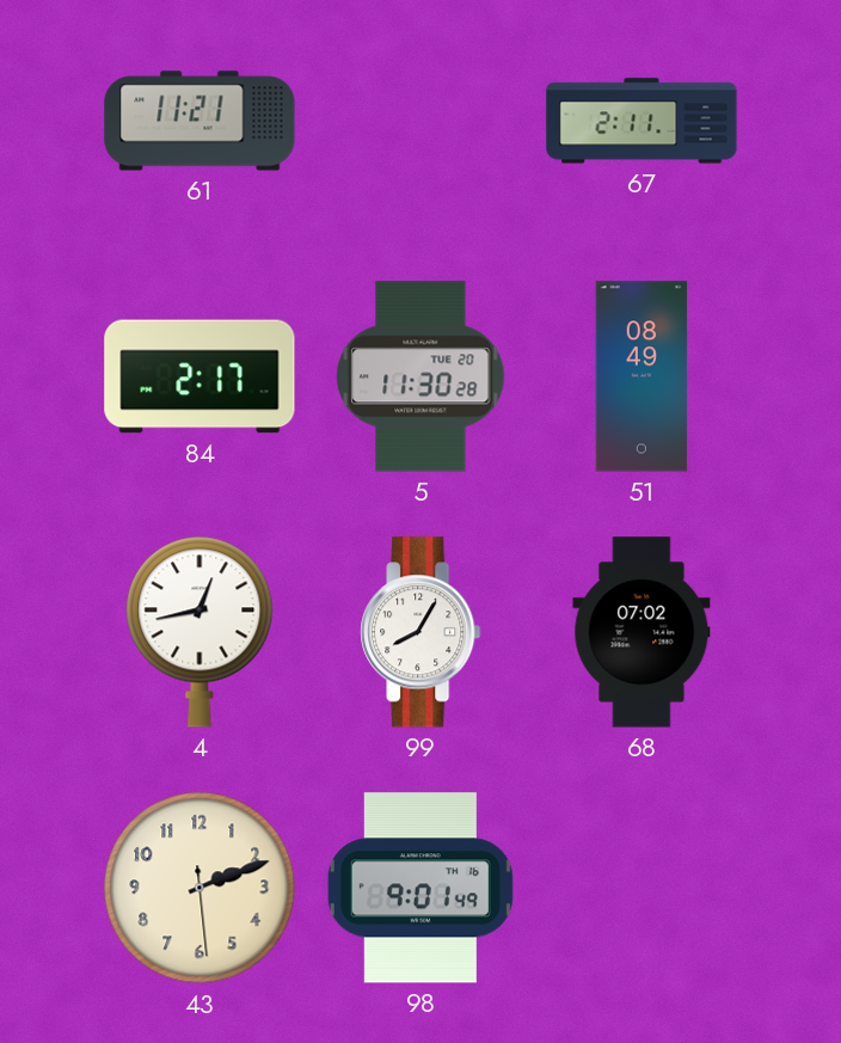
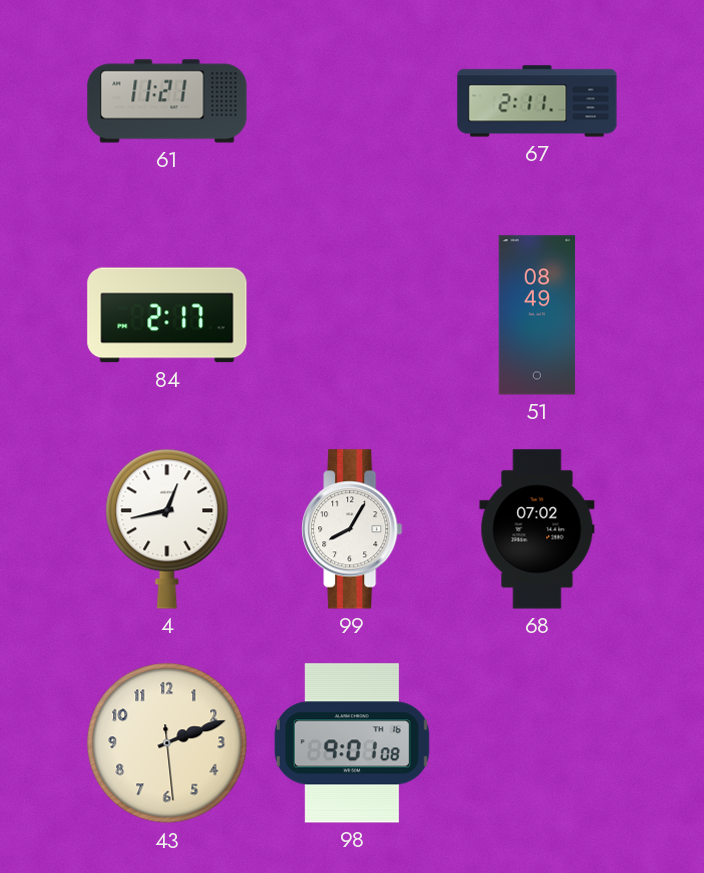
5: 11:30 -> none (420, 376)
98: 9:01:49 -> 9:01:08 (352, 743)
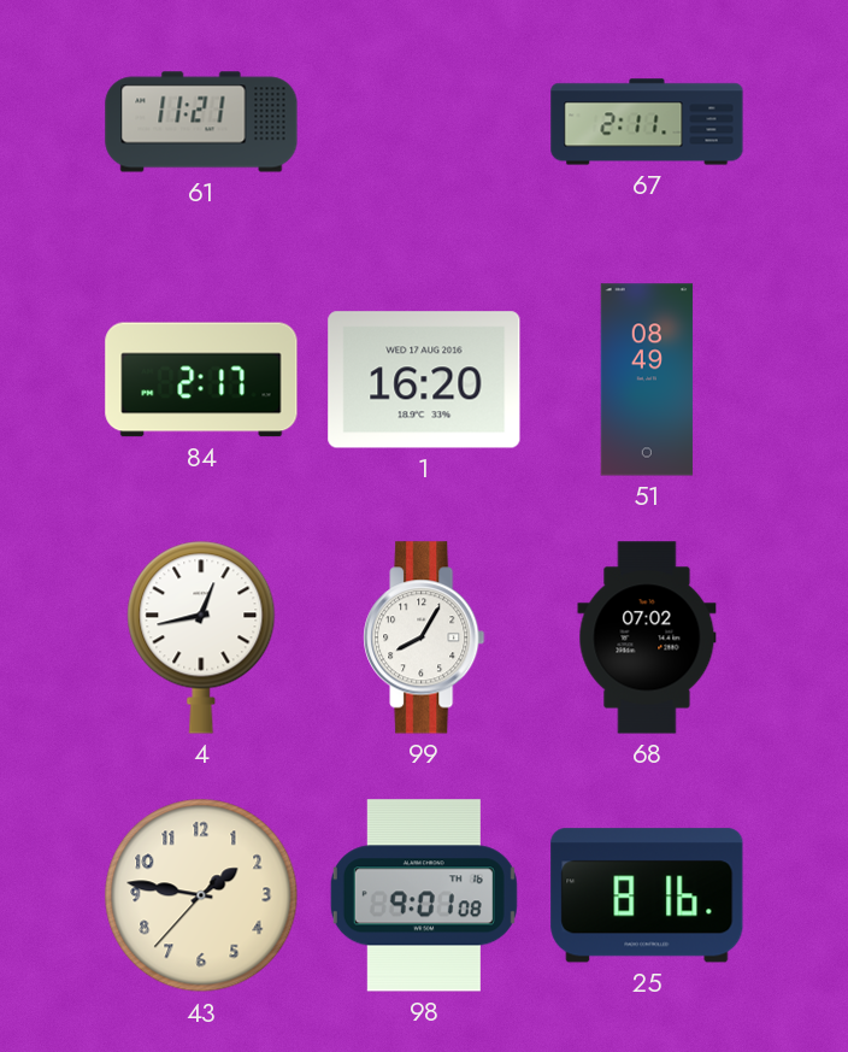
1: none -> 16:20 (424, 380)
43: 2:11 -> 1:46 (201, 895)
25: none -> 8:16 (647, 895)
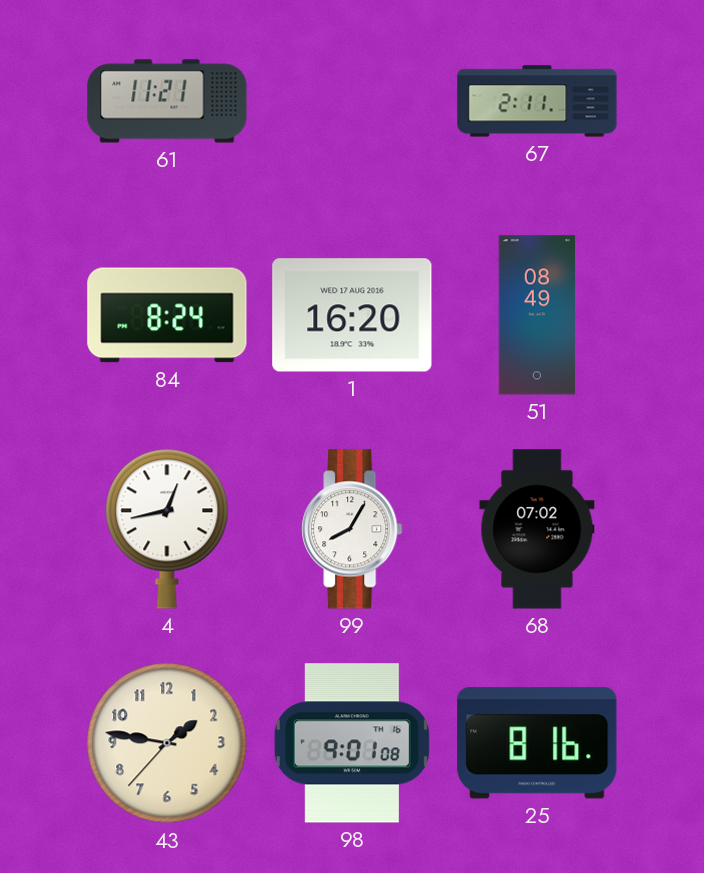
84: 2:17 -> 8:24 (167, 315)
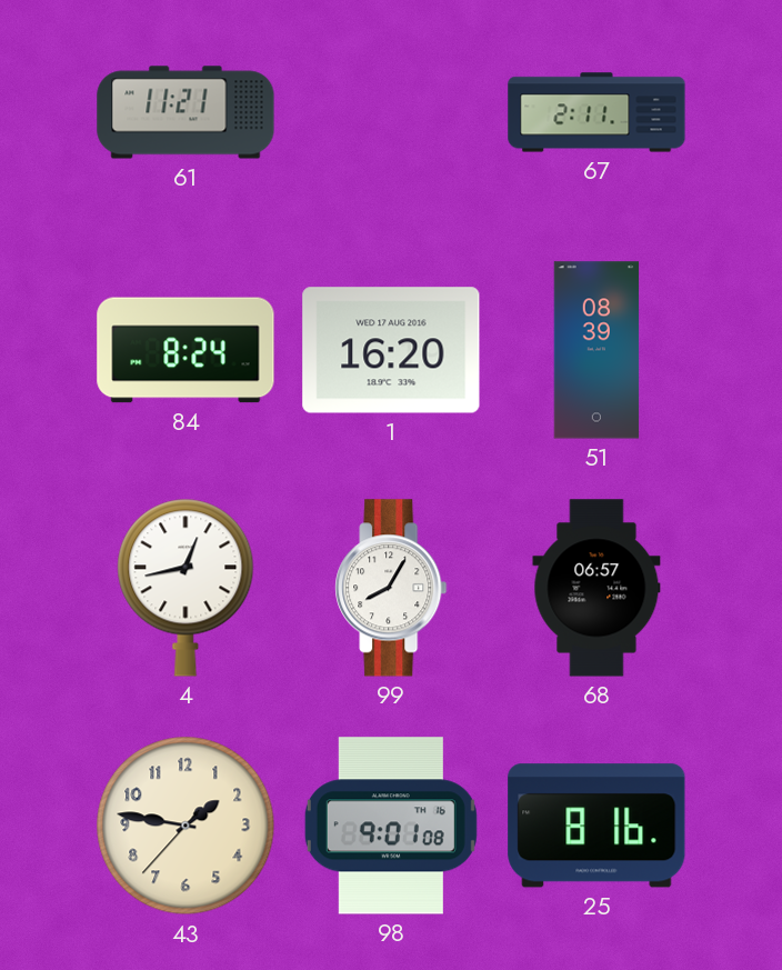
51: 08:49 -> 08:39 (596, 350)
68: 07:02 -> 06:57 (596, 588)
